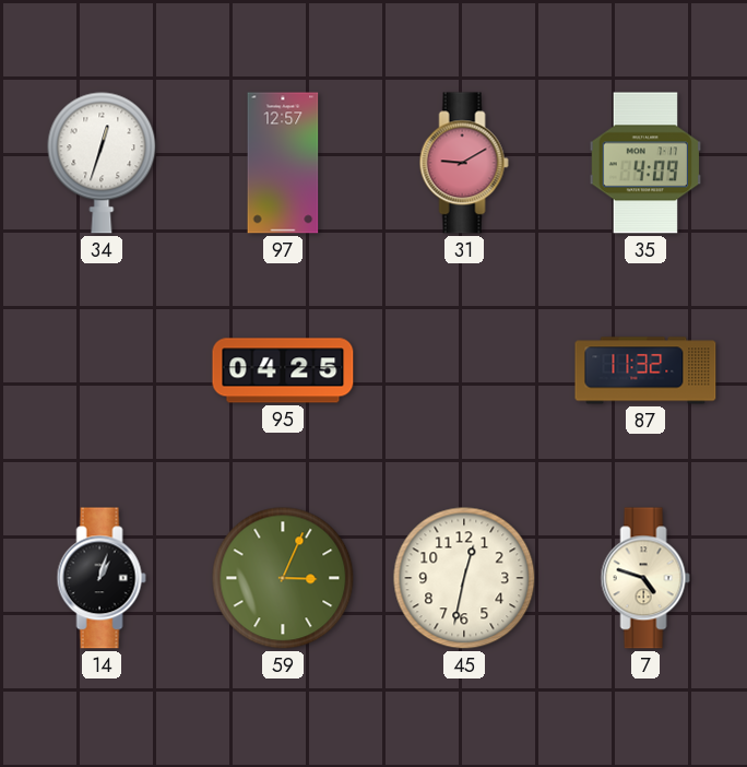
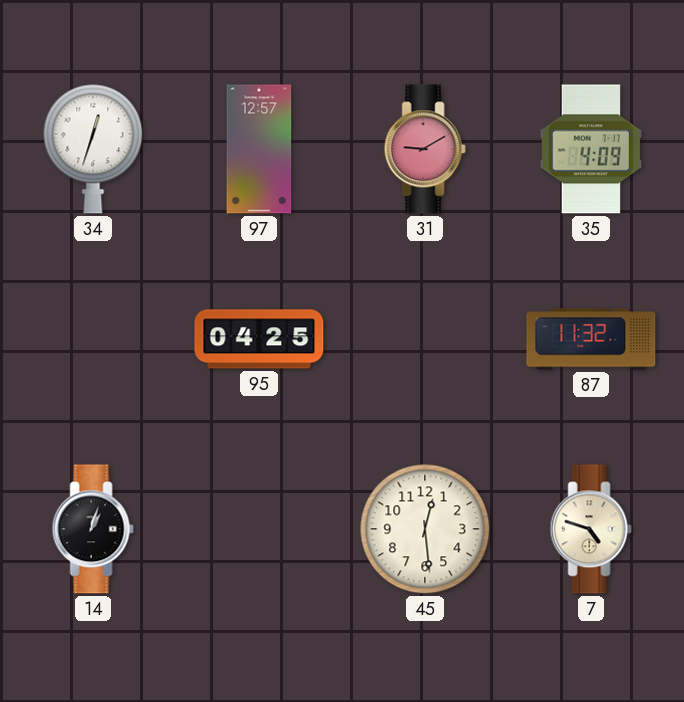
59: 3:04 -> none (283, 578)
45: 12:32 -> 12:29 (425, 529)
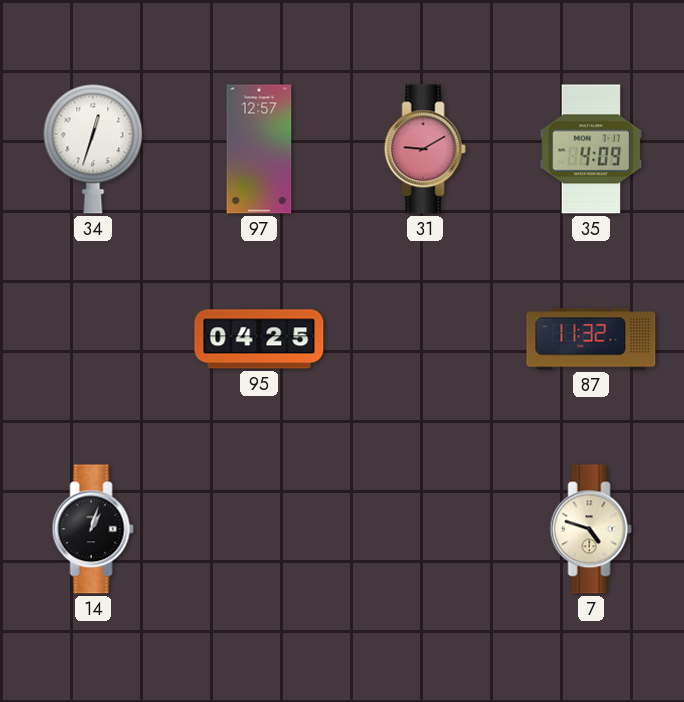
45: 12:29 -> none (425, 529)
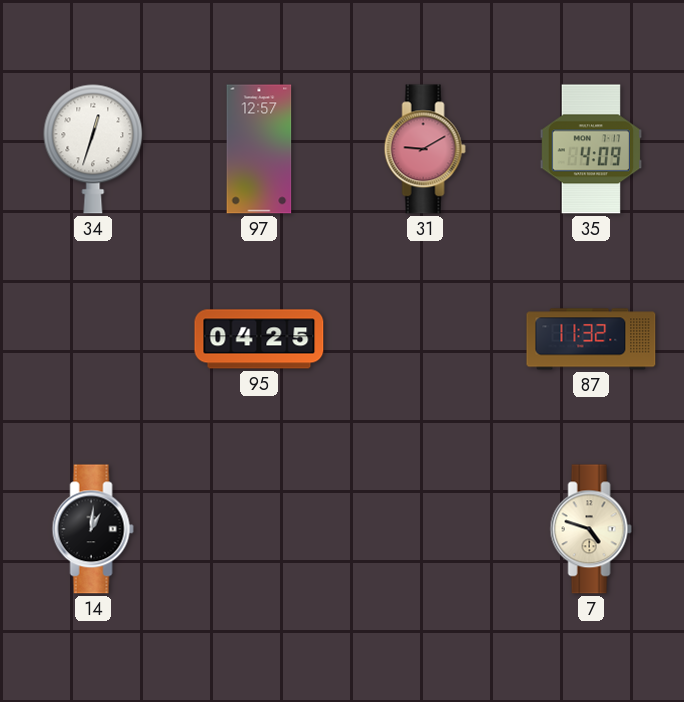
14: 1:03 -> 1:01 (93, 529)
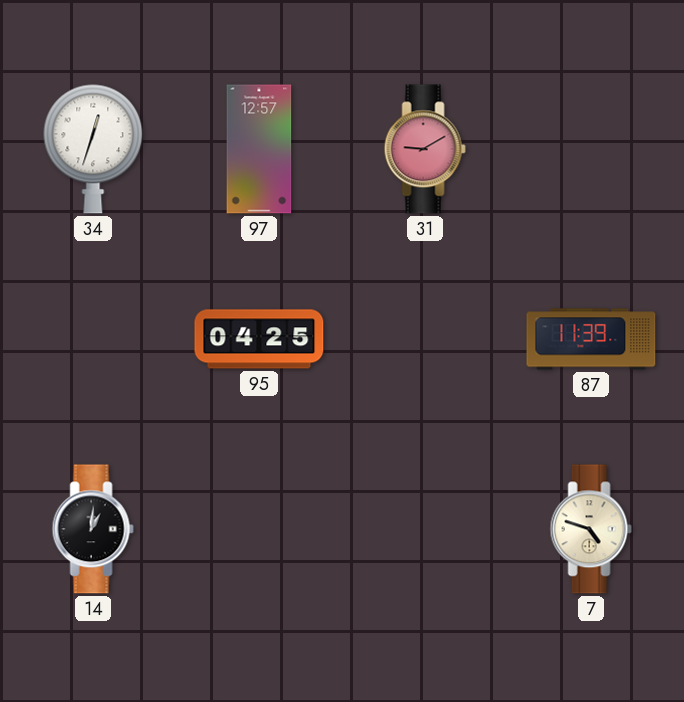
35: 4:09 -> none (591, 149)
87: 11:32 -> 11:39 (591, 339)
